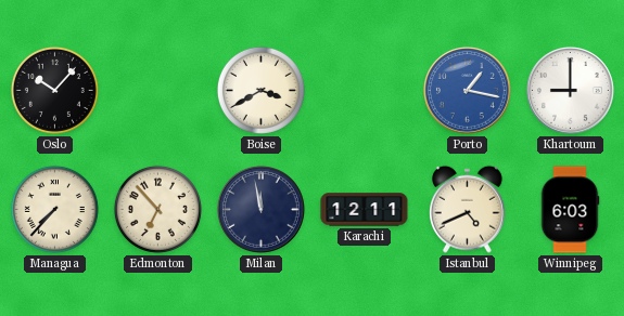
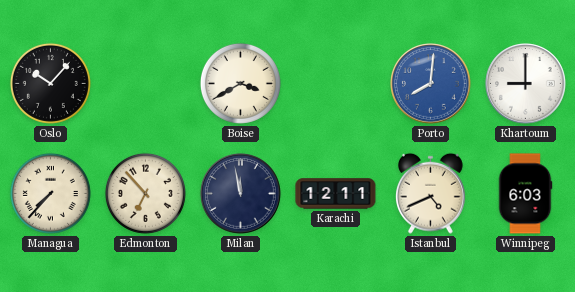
Porto: 1:17 -> 8:01 (431, 84)
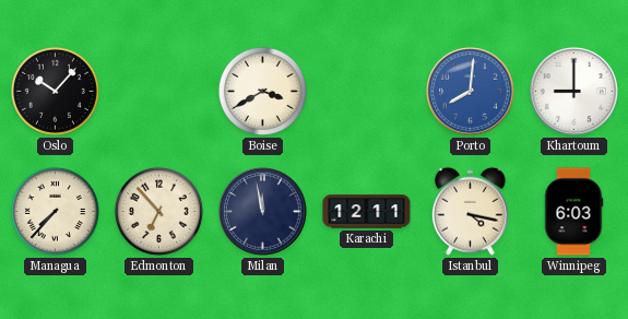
Istanbul: 4:41 -> 4:17 (470, 211)
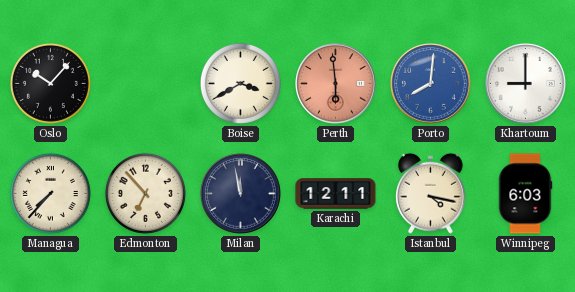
Perth: none -> 5:59 (336, 84)
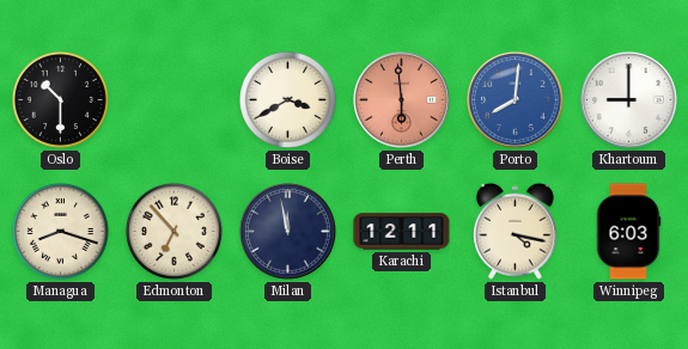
Oslo: 10:07 -> 10:30 (60, 99)
Managua: 7:37 -> 8:18 (60, 231)
